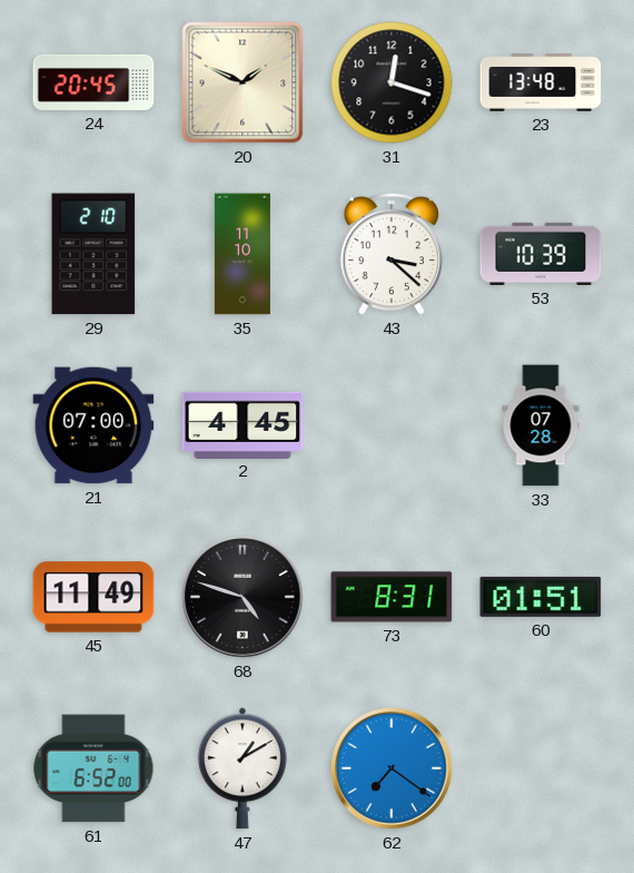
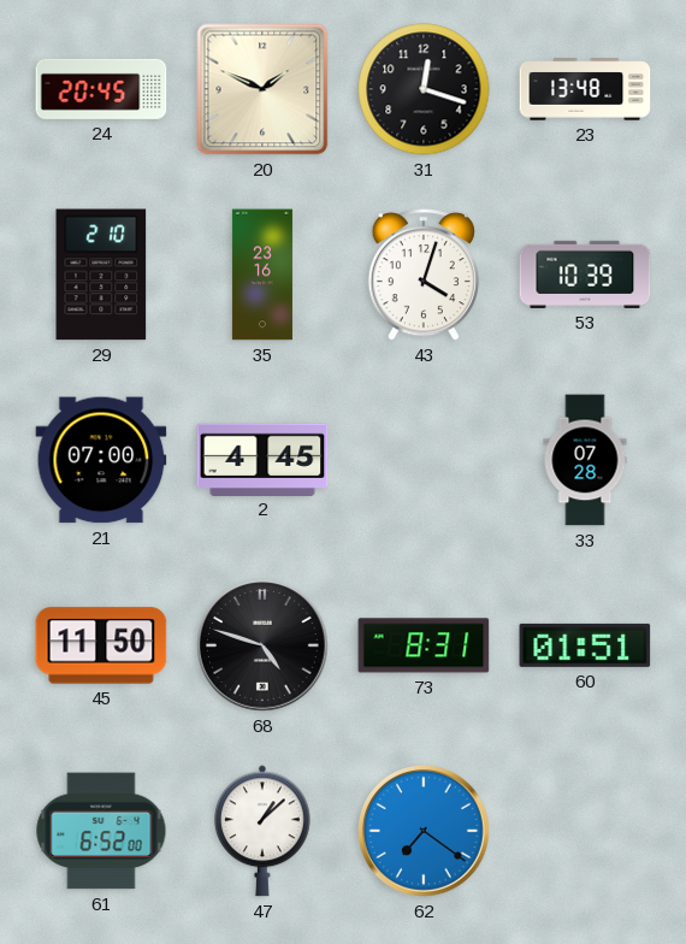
35: 11:10 -> 23:16 (262, 275)
43: 3:22 -> 4:03 (424, 275)
45: 11:49 -> 11:50 (101, 645)
47: 1:10 -> 1:08 (262, 831)
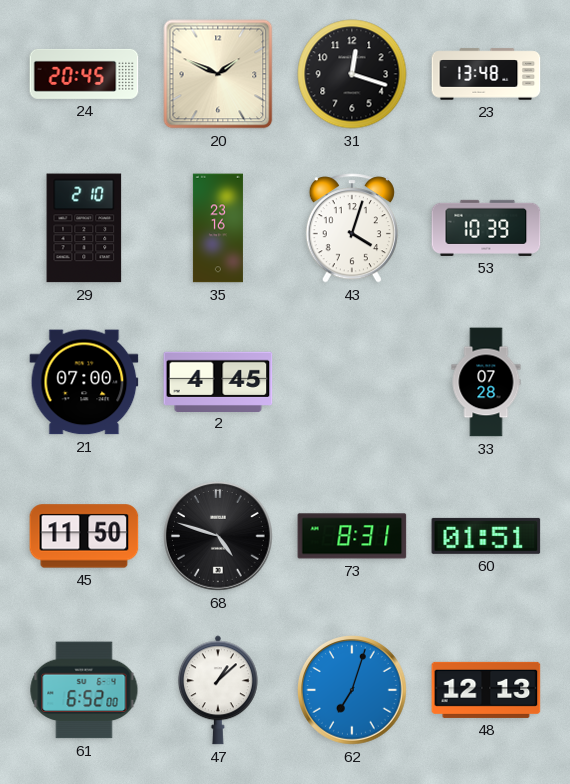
62: 7:21 -> 7:03 (353, 691)
48: none -> 12:13 (486, 690)
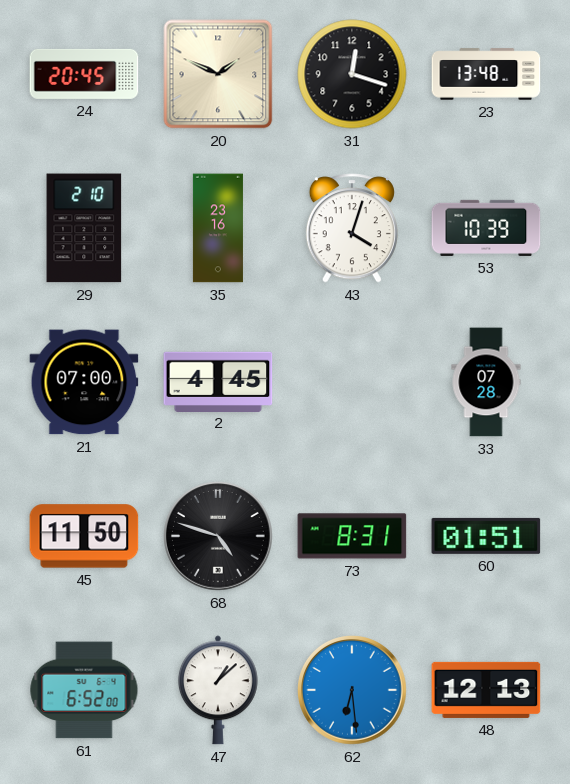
62: 7:03 -> 6:29 (353, 691)
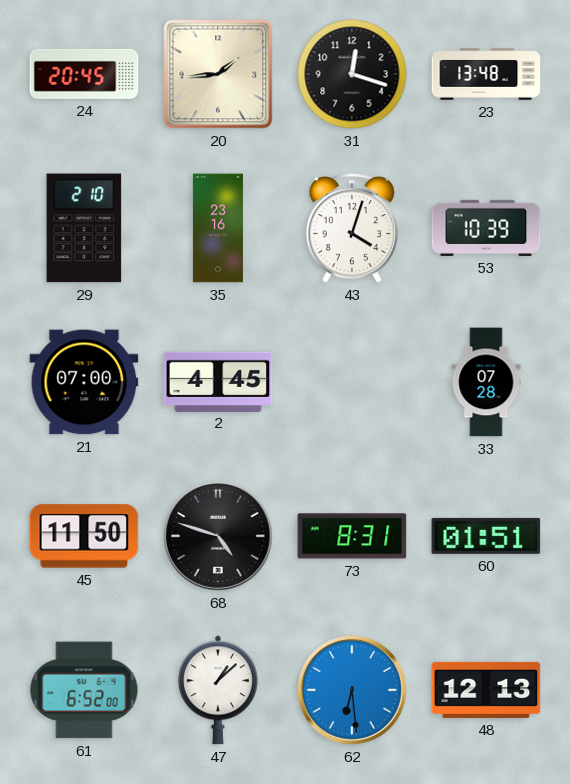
20: 1:49 -> 1:44 (218, 74)
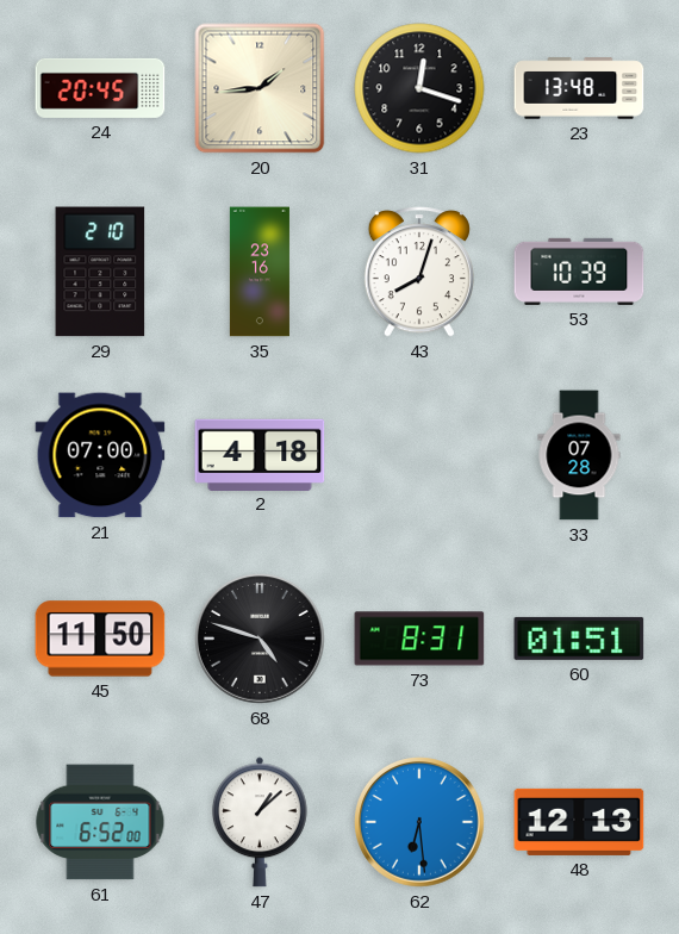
43: 4:03 -> 8:03 (419, 272)
2: 4:45 -> 4:18 (260, 454)
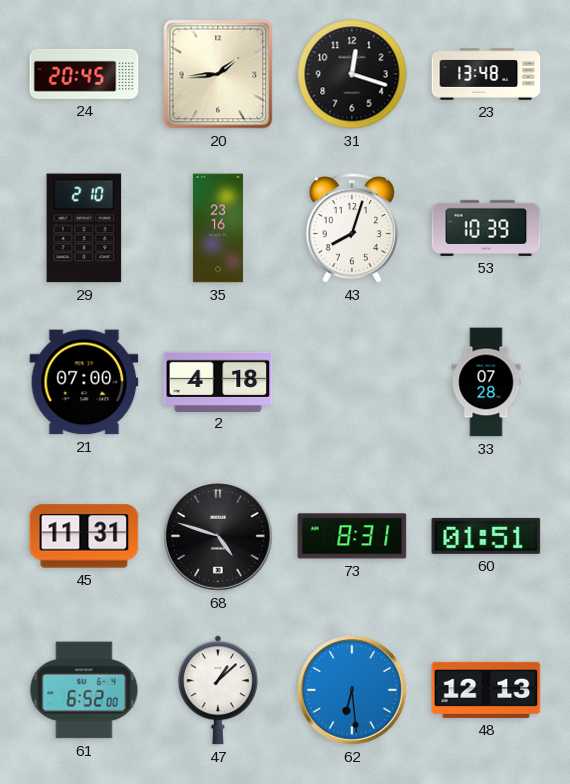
45: 11:50 -> 11:31 (84, 536)
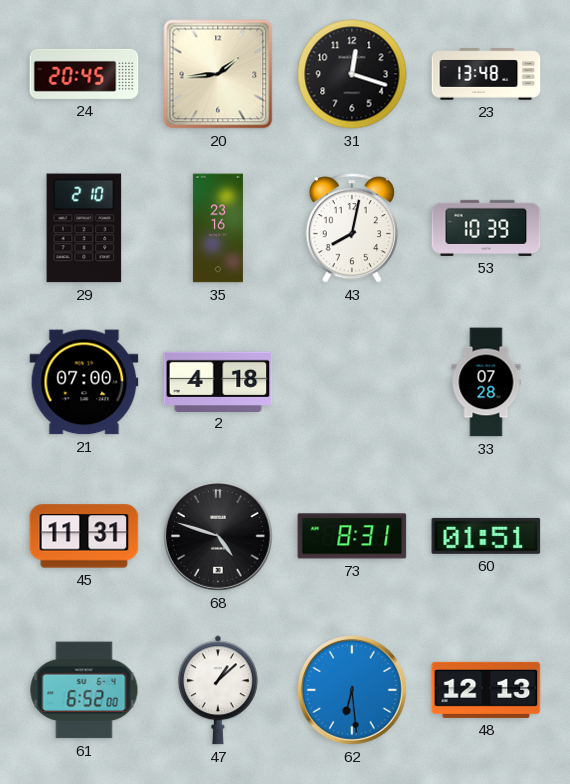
43: 8:03 -> 8:02 (352, 228)
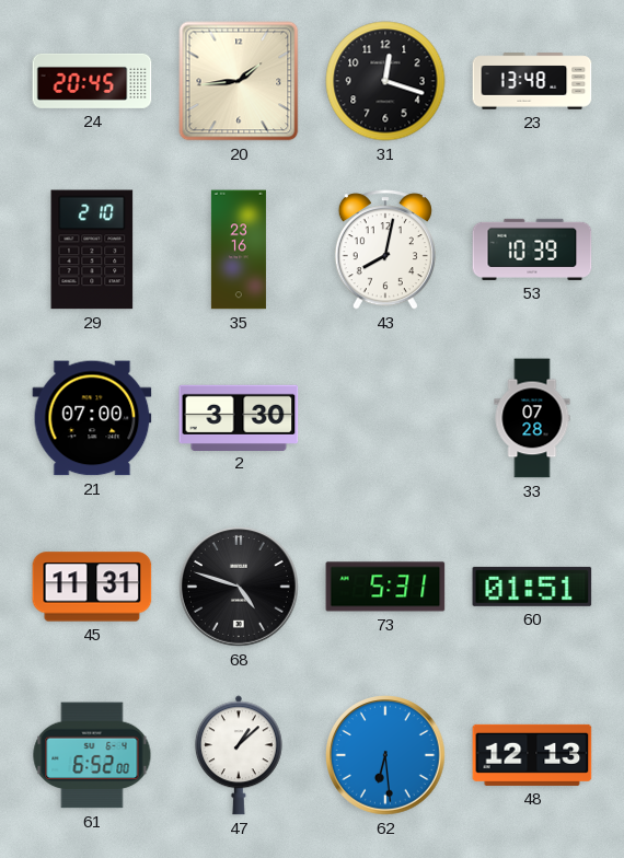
2: 4:18 -> 3:30 (239, 417)
73: 8:31 -> 5:31 (385, 587)
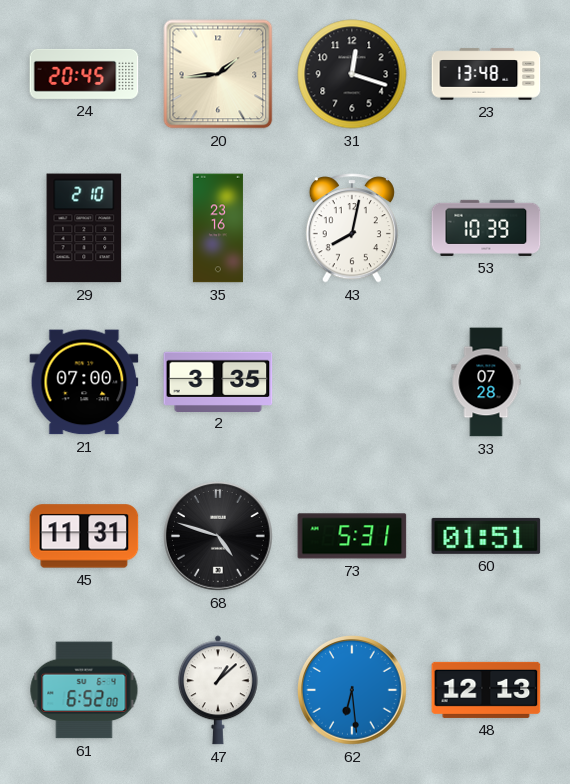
2: 3:30 -> 3:35 (218, 381)
